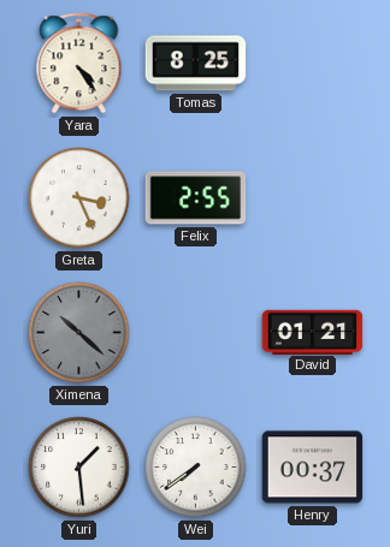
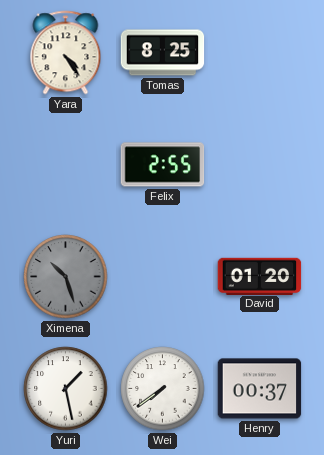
Greta: 3:26 -> none (79, 198)
Ximena: 10:22 -> 10:27 (66, 277)
David: 01:21 -> 01:20 (260, 276)
Yuri: 1:29 -> 1:28 (66, 389)
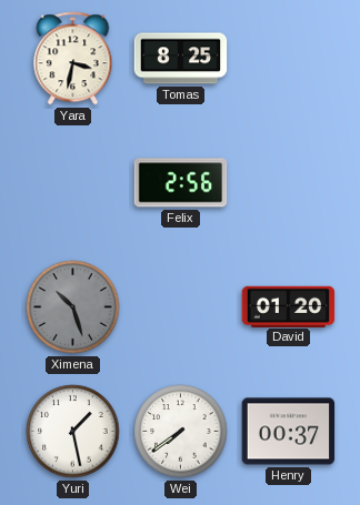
Yara: 4:24 -> 3:32 (73, 59)
Felix: 2:55 -> 2:56 (181, 183)
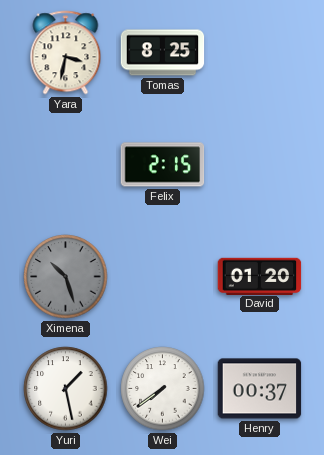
Felix: 2:56 -> 2:15 (163, 165)
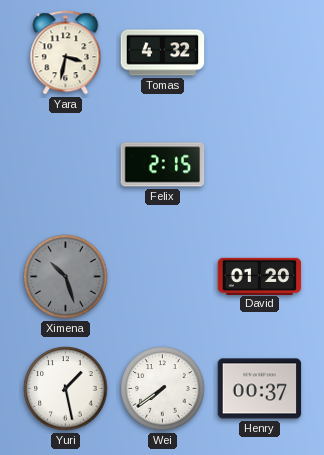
Tomas: 8:25 -> 4:32 (163, 53)
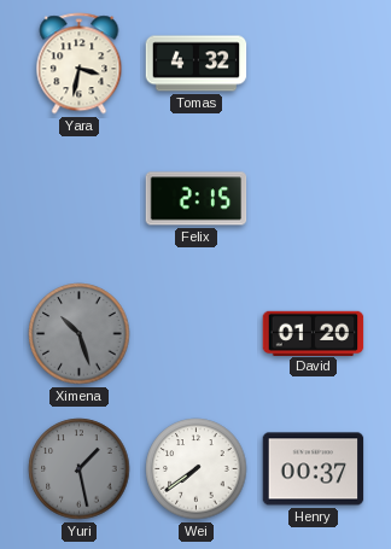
Yuri dial: white -> grey (80, 469)
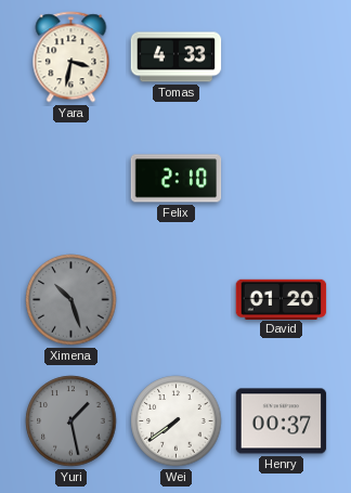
Tomas: 4:32 -> 4:33 (177, 57)
Felix: 2:15 -> 2:10 (177, 179)
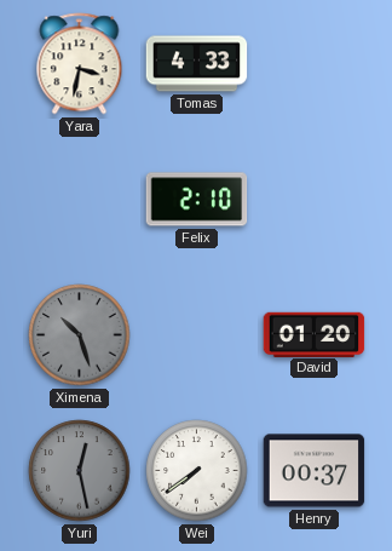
Yuri: 1:28 -> 12:28 (80, 471)
